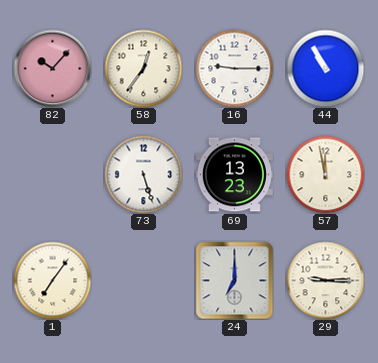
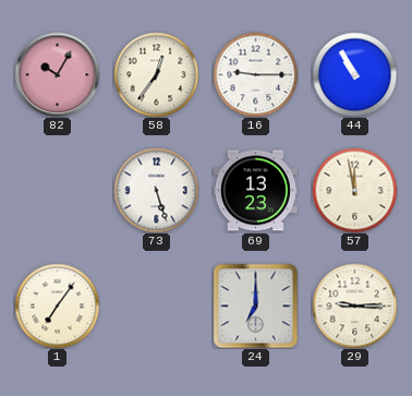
82: 10:07 -> 10:05 (57, 74)
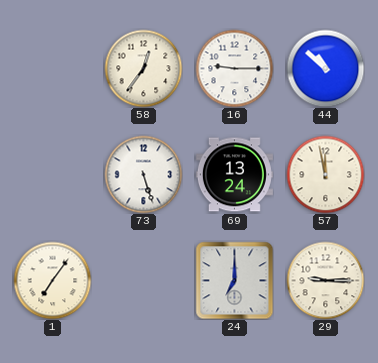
82: 10:05 -> none (57, 74)
44: 10:55 -> 10:52 (325, 68)
69: 13:23 -> 13:24 (234, 175)
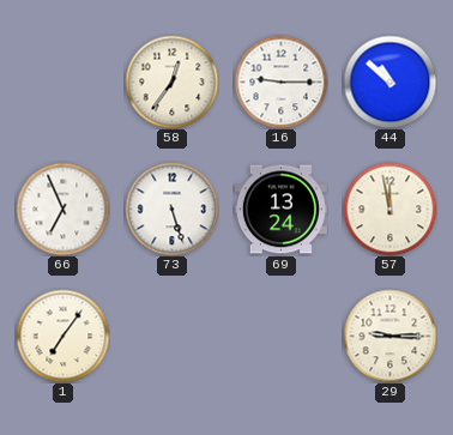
66: none -> 6:56 (62, 209)
24: 7:00 -> none (234, 280)
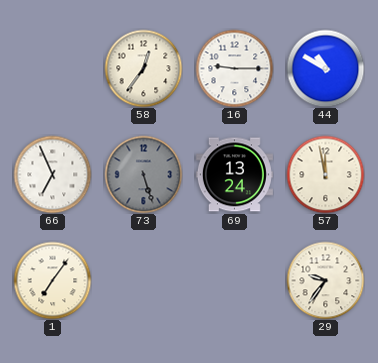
44: 10:52 -> 10:50 (325, 68)
73 dial: white -> grey (143, 174)
29: 9:15 -> 9:36 (325, 280)
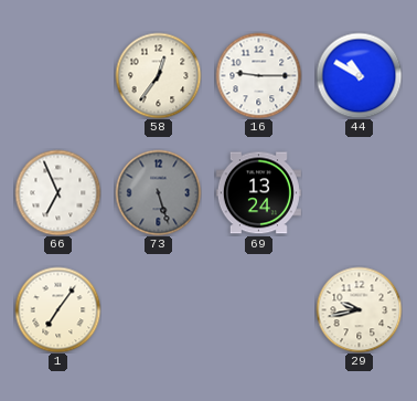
57: 11:58 -> none (325, 174)
29: 9:36 -> 9:43 (359, 309)
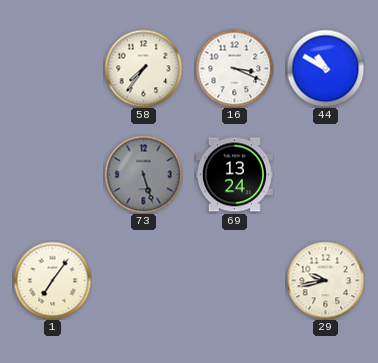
58: 12:36 -> 7:36 (143, 68)
16: 9:15 -> 3:19 (234, 68)
66: 6:56 -> none (57, 192)
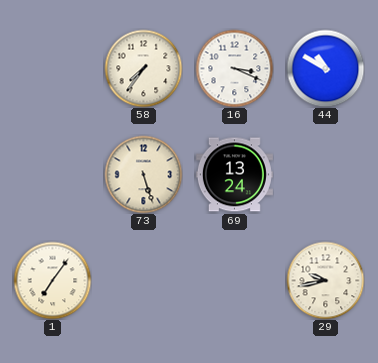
73 dial: grey -> cream (143, 174)
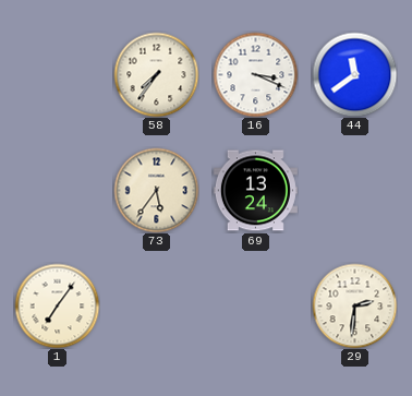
44: 10:50 -> 11:39 (354, 74)
73: 5:27 -> 5:36 (156, 190)
29: 9:43 -> 2:31 (354, 305)
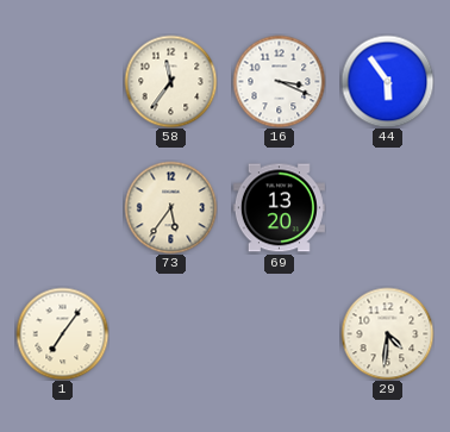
58: 7:36 -> 11:36 (170, 81)
44: 11:39 -> 5:54 (387, 81)
69: 13:24 -> 13:20 (279, 208)
29: 2:31 -> 4:31 (387, 333)
